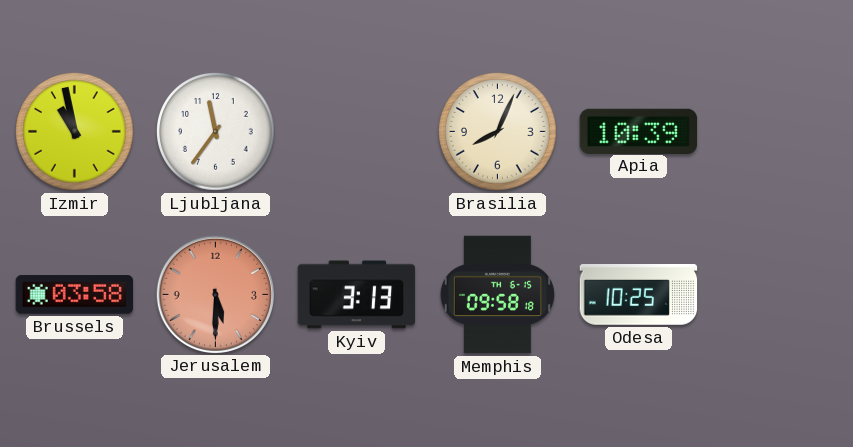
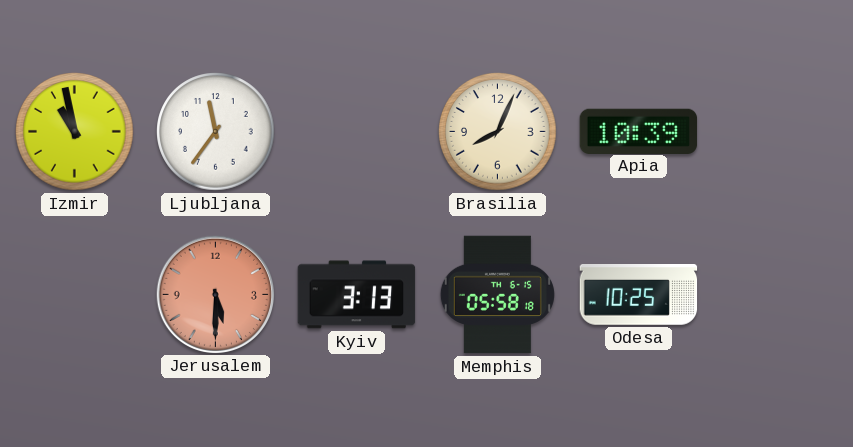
Brussels: 03:58 -> none (75, 295)
Memphis: 09:58 -> 05:58 (497, 295)
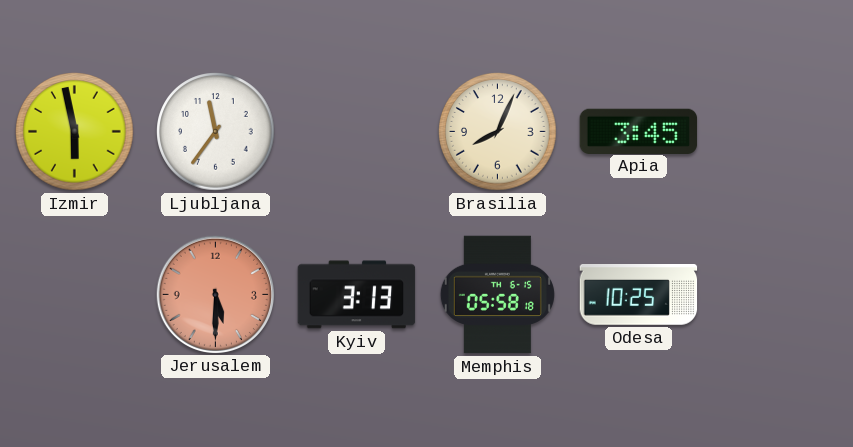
Izmir: 10:58 -> 5:58 (75, 132)
Apia: 10:39 -> 3:45 (639, 131)
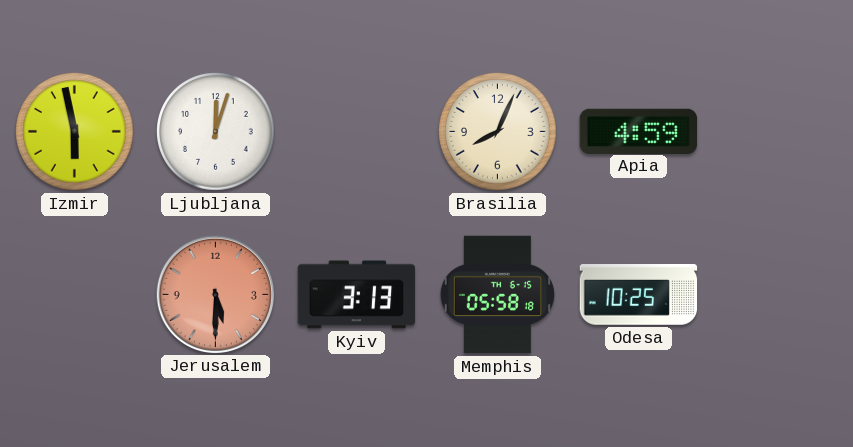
Ljubljana: 11:36 -> 12:03 (216, 132)
Apia: 3:45 -> 4:59 (639, 131)
